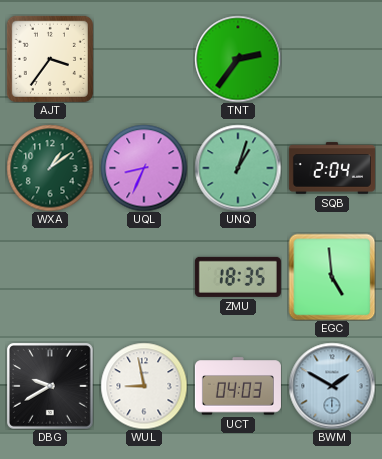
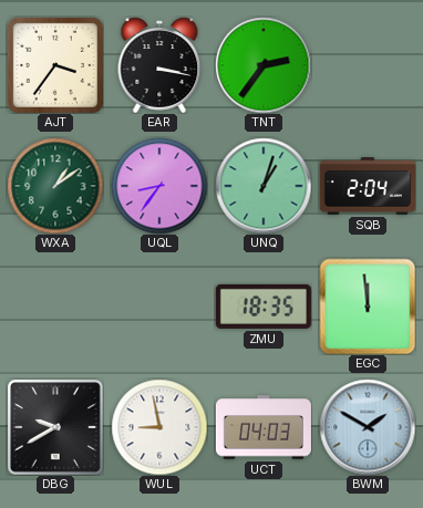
EAR: none -> 3:17 (159, 65)
UQL: 8:34 -> 8:36 (159, 186)
EGC: 4:59 -> 11:59 (368, 307)
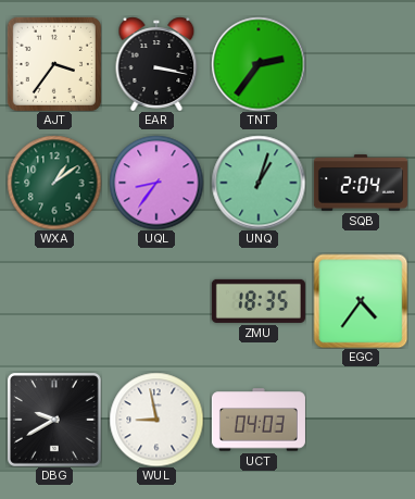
EGC: 11:59 -> 4:36 (361, 301)
BWM: 1:50 -> none (368, 427)
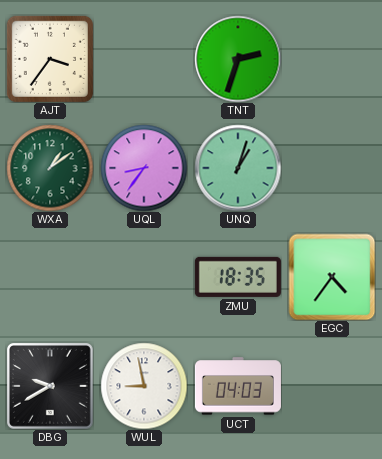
EAR: 3:17 -> none (156, 64)
TNT: 2:36 -> 2:33 (238, 59)
SQB: 2:04 -> none (361, 183)
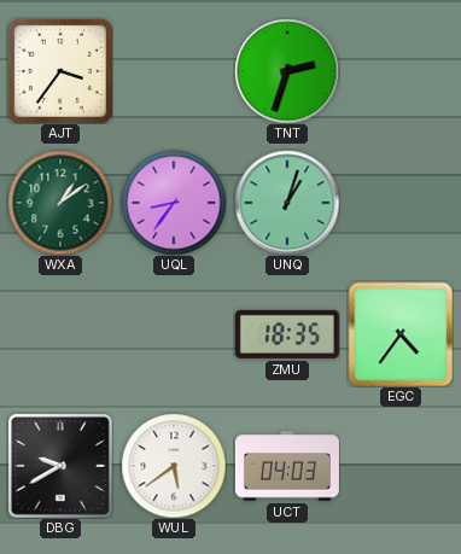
WUL: 8:58 -> 5:39 (174, 466)
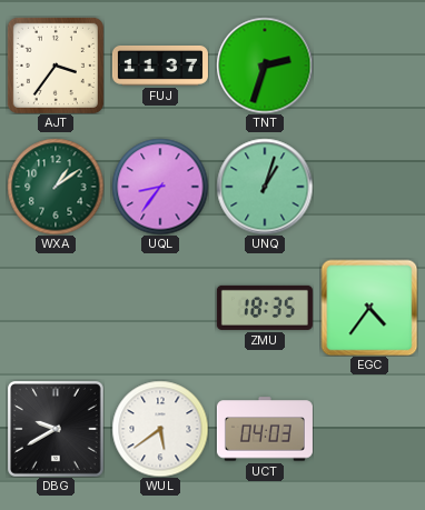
FUJ: none -> 11:37 (160, 66)
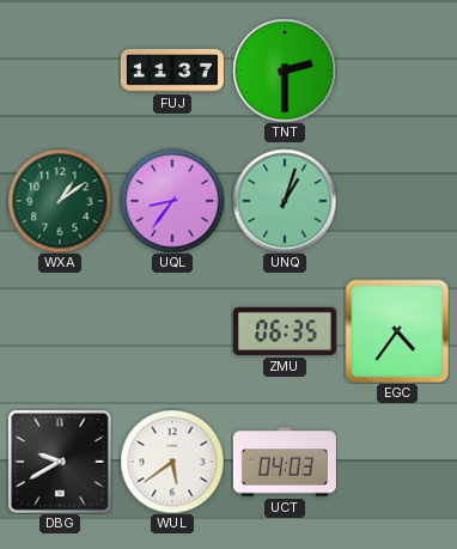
AJT: 3:36 -> none (56, 66)
TNT: 2:33 -> 2:30 (285, 71)
ZMU: 18:35 -> 06:35 (285, 331)
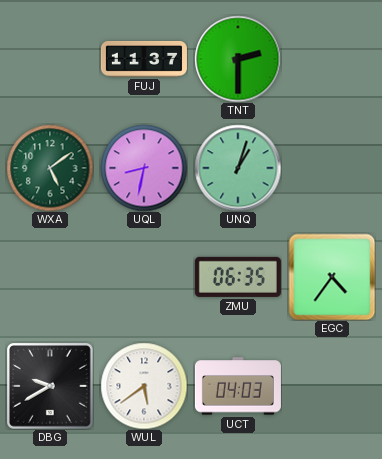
WXA: 1:09 -> 5:09 (50, 168)
UQL: 8:36 -> 8:32 (144, 168)
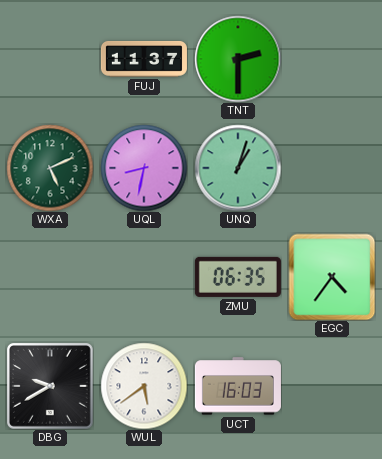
WXA: 5:09 -> 5:11 (50, 168)
UCT: 04:03 -> 16:03 (238, 386)
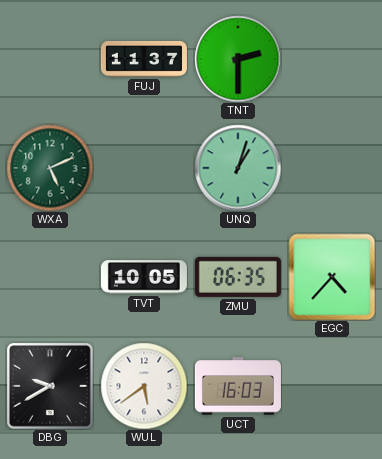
UQL: 8:32 -> none (144, 168)
TVT: none -> 10:05 (144, 277)
EGC: 4:36 -> 4:37 (332, 277)
